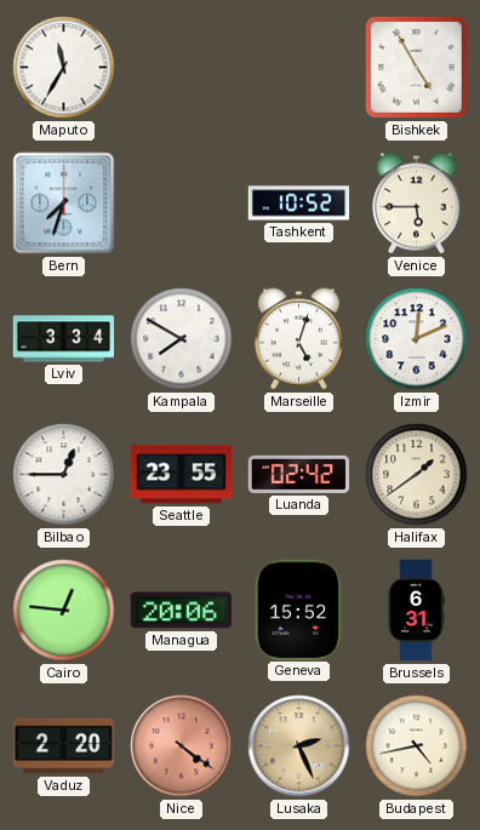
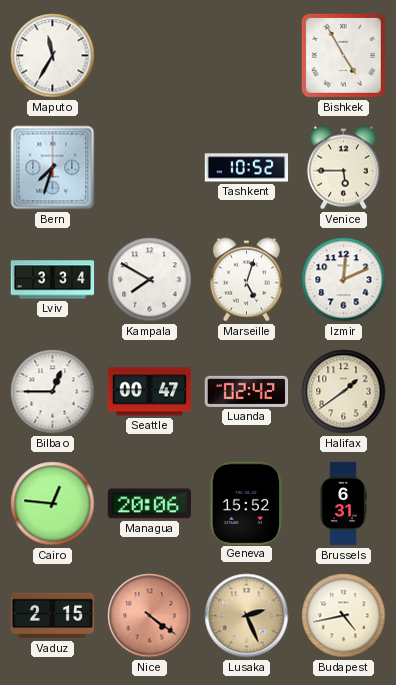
Seattle: 23:55 -> 00:47 (150, 392)
Vaduz: 2:20 -> 2:15 (53, 616)
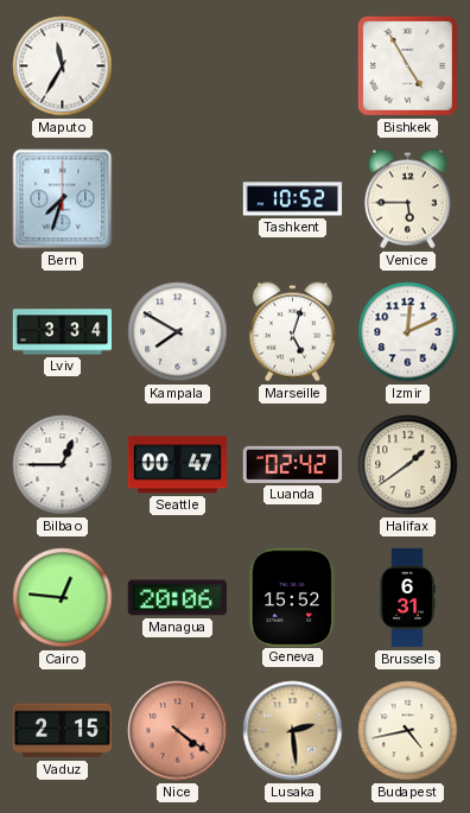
Lusaka: 2:26 -> 2:29 (293, 731)
